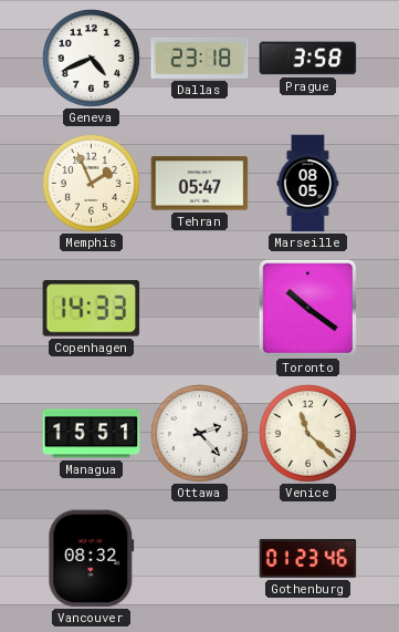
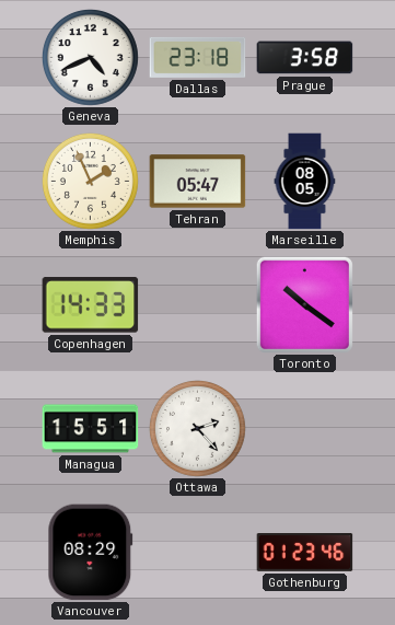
Venice: 11:22 -> none (307, 433)
Vancouver: 08:32 -> 08:29 (91, 553)
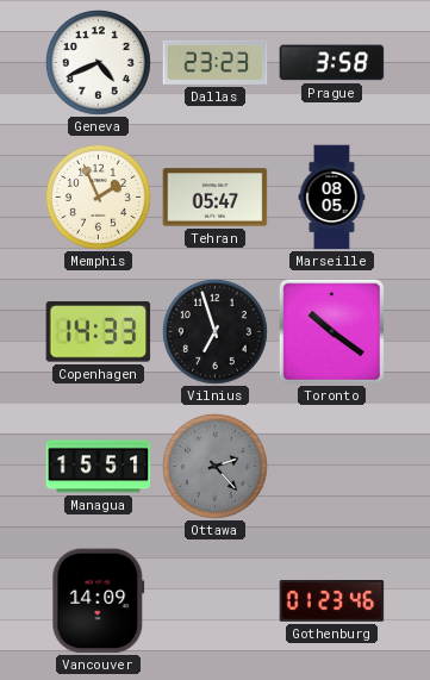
Dallas: 23:18 -> 23:23 (216, 62)
Vilnius: none -> 6:57 (214, 331)
Ottawa dial: white -> grey (214, 466)
Vancouver: 08:29 -> 14:09 (99, 601)
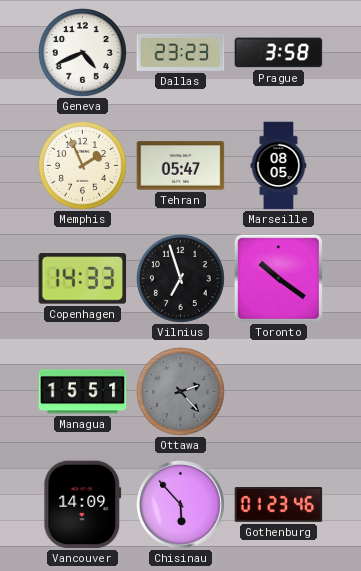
Chisinau: none -> 5:53 (180, 504)
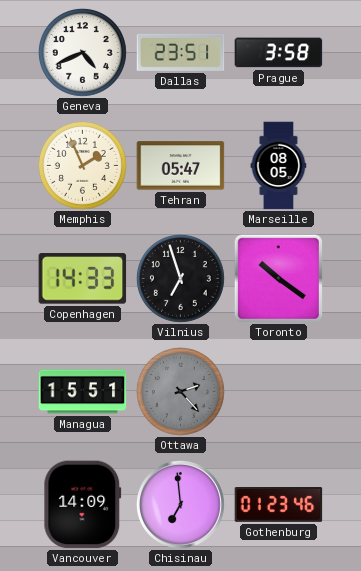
Dallas: 23:23 -> 23:51 (181, 52)
Chisinau: 5:53 -> 6:59 (180, 504)
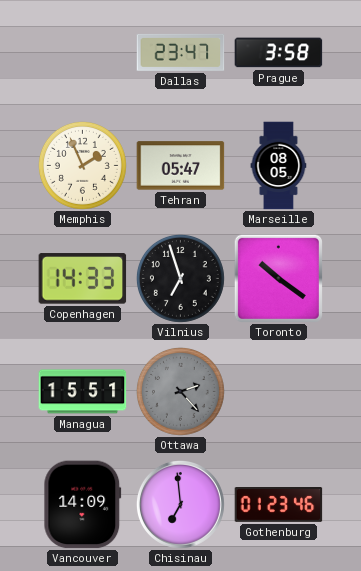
Geneva: 4:41 -> none (82, 52)
Dallas: 23:51 -> 23:47 (181, 52)
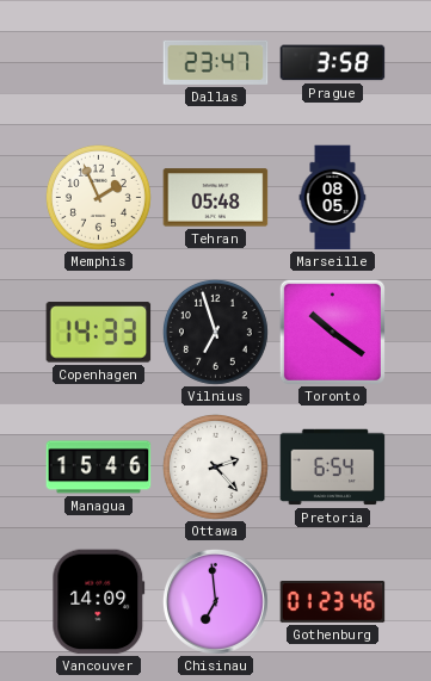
Tehran: 05:47 -> 05:48 (216, 198)
Managua: 15:51 -> 15:46 (99, 468)
Ottawa dial: grey -> white (215, 466)
Pretoria: none -> 6:54 (333, 468)
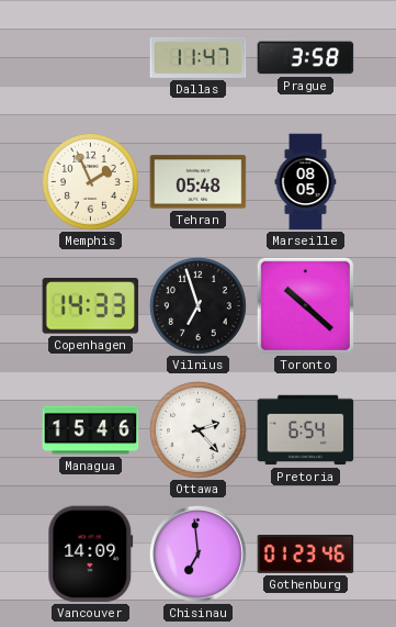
Dallas: 23:47 -> 11:47 (199, 57)
Toronto: 10:21 -> 10:22 (305, 305)
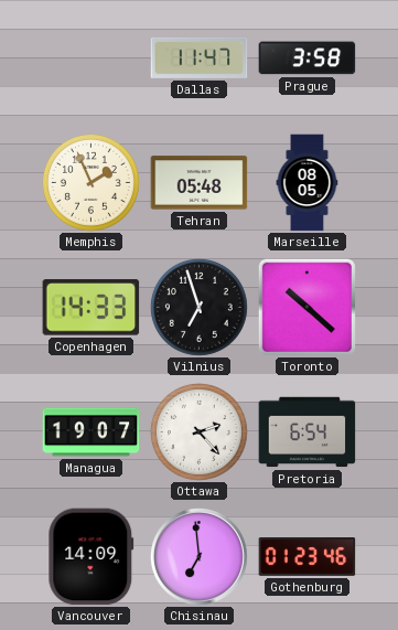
Managua: 15:46 -> 19:07 (92, 433)
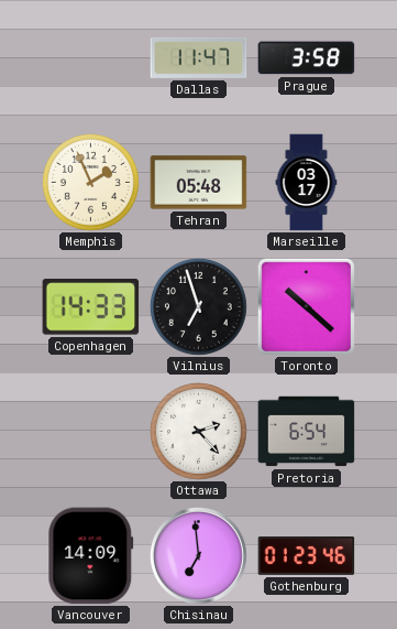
Marseille: 08:05 -> 03:17 (307, 183)
Managua: 19:07 -> none (92, 433)
